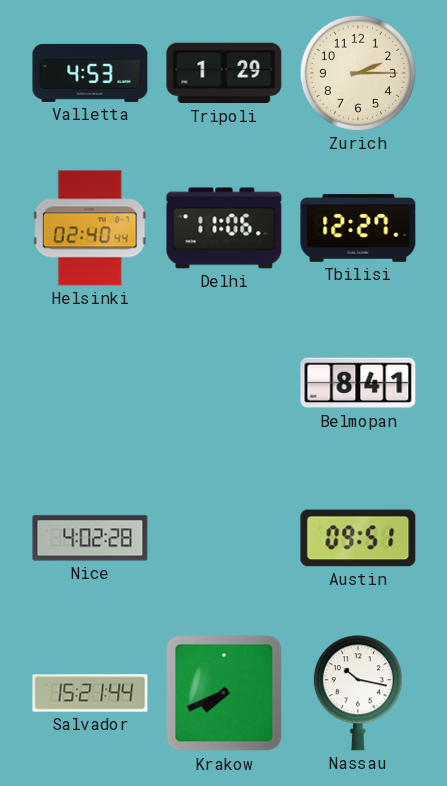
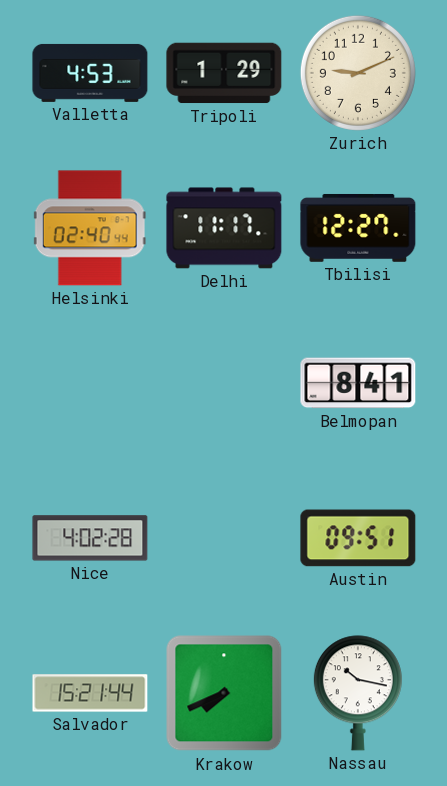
Zurich: 2:15 -> 9:11 (358, 73)
Delhi: 11:06 -> 11:17 (224, 228)
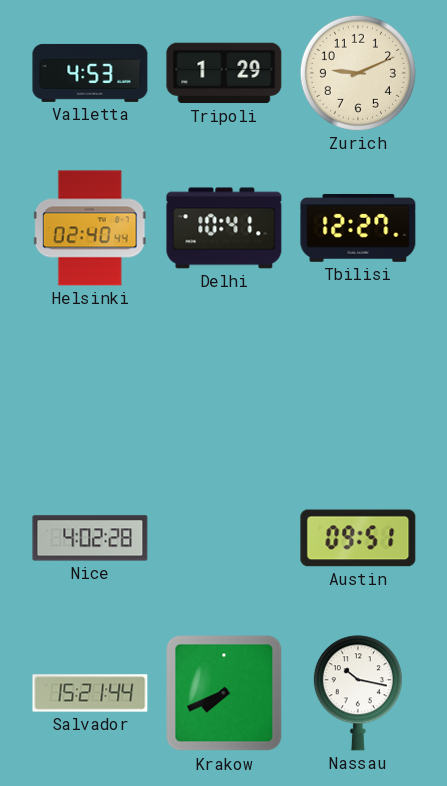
Delhi: 11:17 -> 10:41 (224, 228)
Belmopan: 8:41 -> none (358, 383)
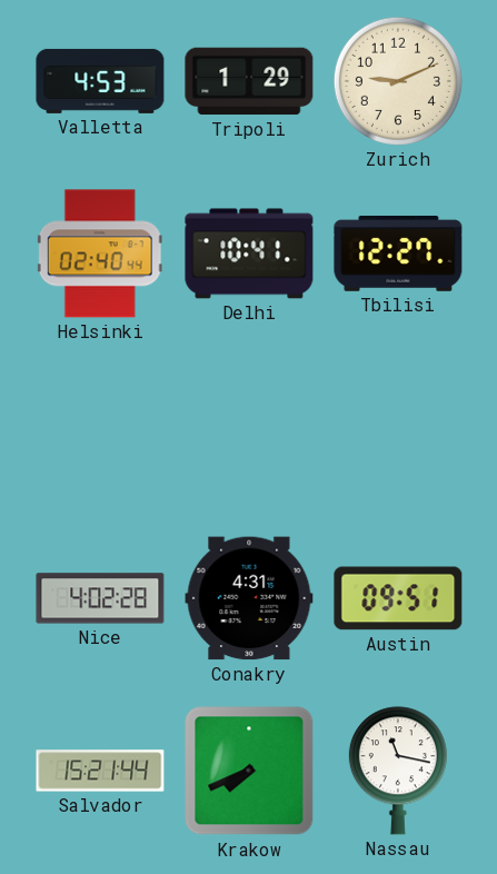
Conakry: none -> 4:31 (249, 598)
Nassau: 10:17 -> 11:17 (398, 771)
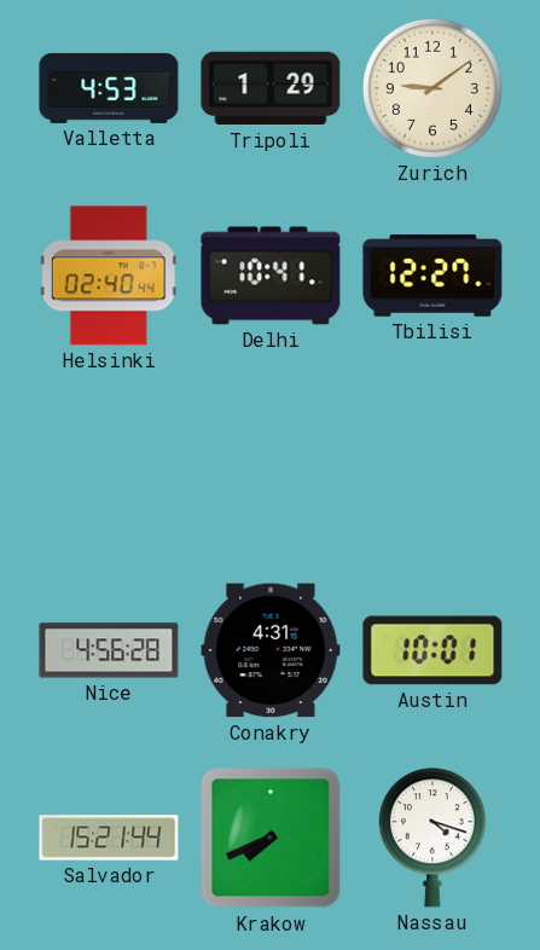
Zurich: 9:11 -> 9:09 (432, 88)
Nice: 4:02 -> 4:56 (109, 650)
Austin: 09:51 -> 10:01 (432, 650)
Nassau: 11:17 -> 4:18 (432, 838)
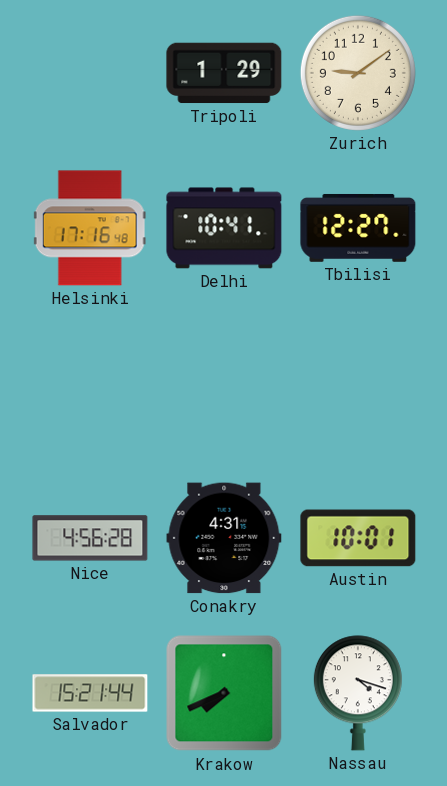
Valletta: 4:53 -> none (109, 88)
Helsinki: 02:40 -> 17:16 (90, 228)
